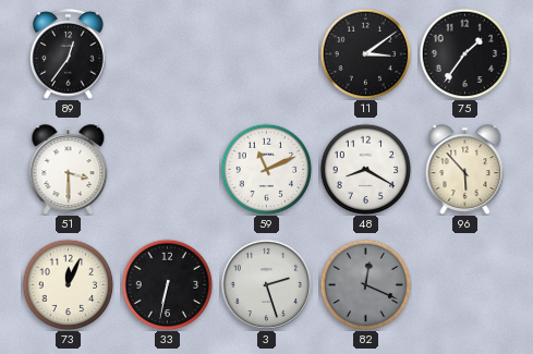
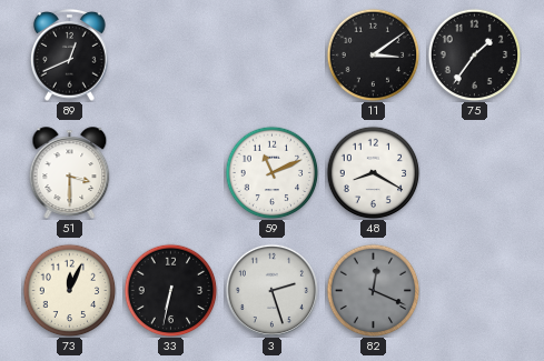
89: 12:36 -> 12:41 (70, 54)
96: 5:53 -> none (465, 170)
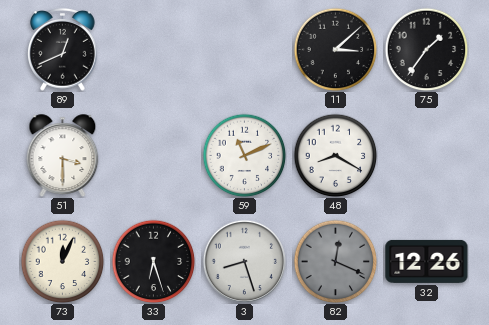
11: 3:09 -> 3:08 (335, 49)
33: 6:32 -> 6:27 (153, 261)
3: 2:27 -> 8:27 (244, 261)
32: none -> 12:26 (427, 261)
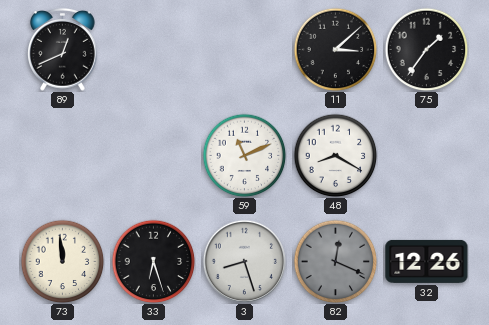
51: 3:30 -> none (63, 156)
73: 12:04 -> 11:59 (62, 261)
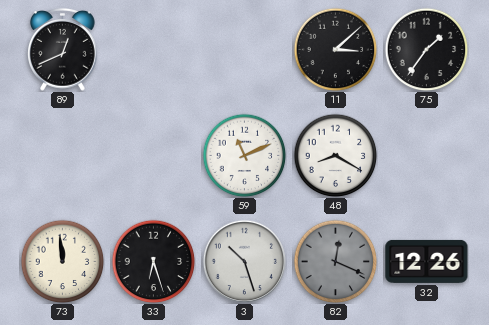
3: 8:27 -> 10:27 (244, 261)
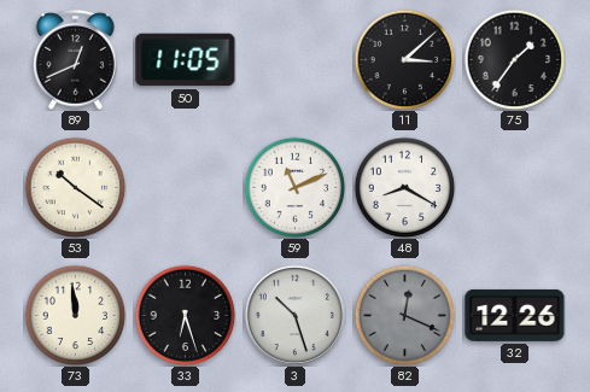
50: none -> 11:05 (186, 60)
53: none -> 10:21 (75, 187)
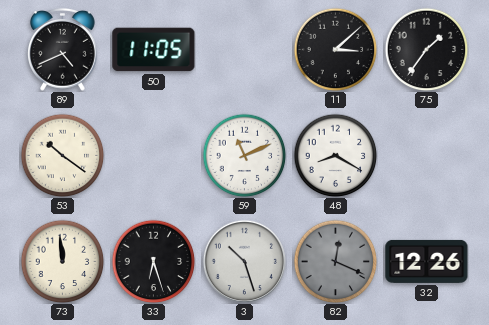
89: 12:41 -> 4:41 (63, 49)
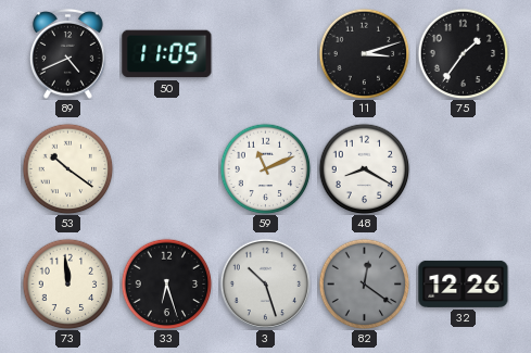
11: 3:08 -> 3:12 (364, 53)
82: 12:19 -> 12:21 (364, 283)
